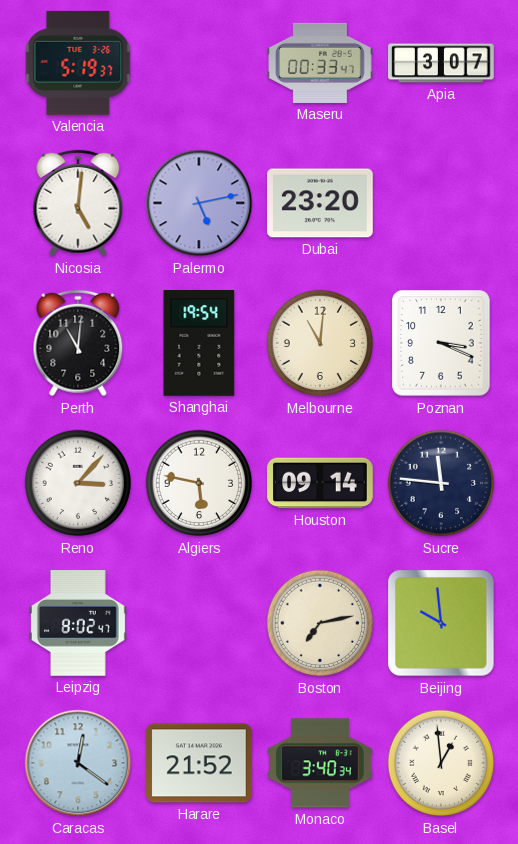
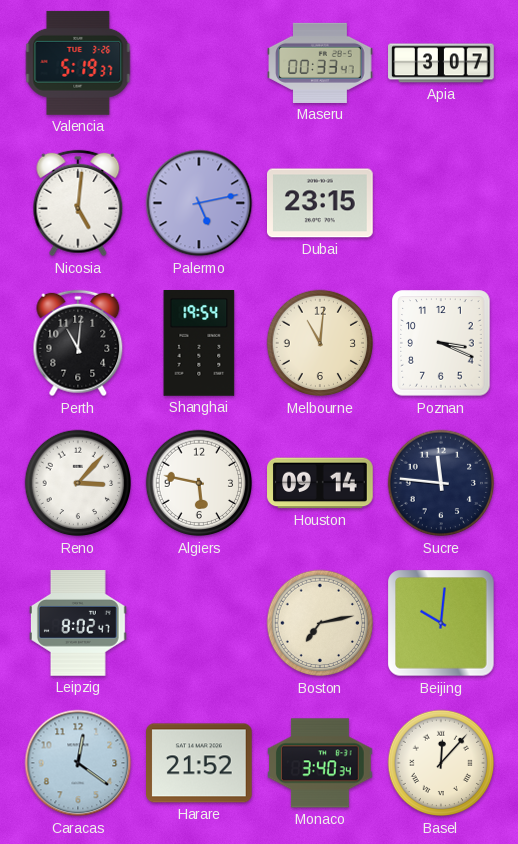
Dubai: 23:20 -> 23:15 (321, 203)
Beijing: 9:59 -> 10:01 (441, 623)
Basel: 12:59 -> 12:07 (441, 763)
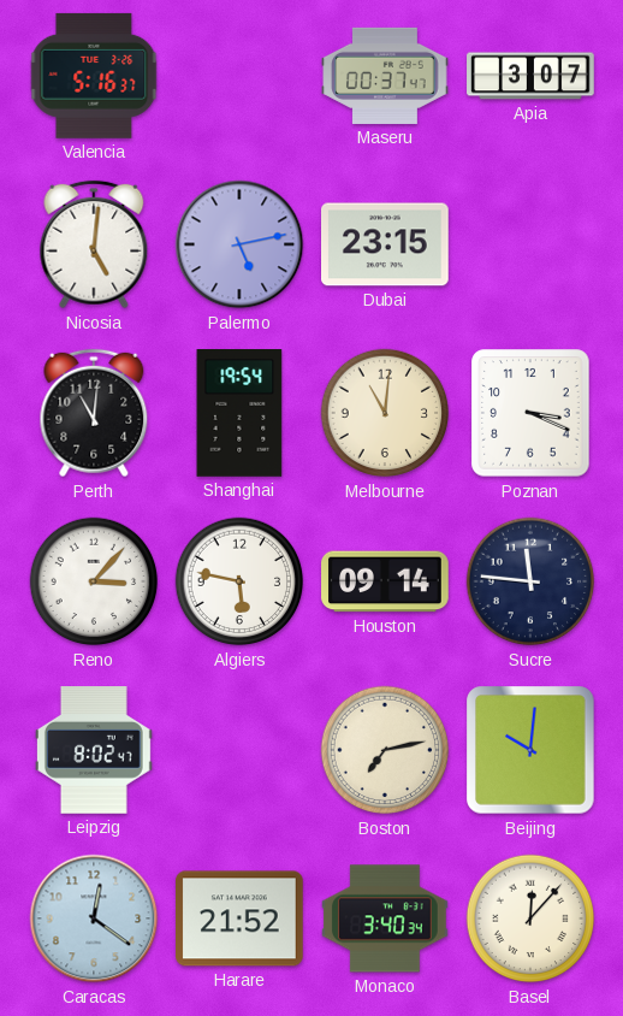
Valencia: 5:19 -> 5:16 (94, 76)
Maseru: 00:33 -> 00:37 (385, 76)
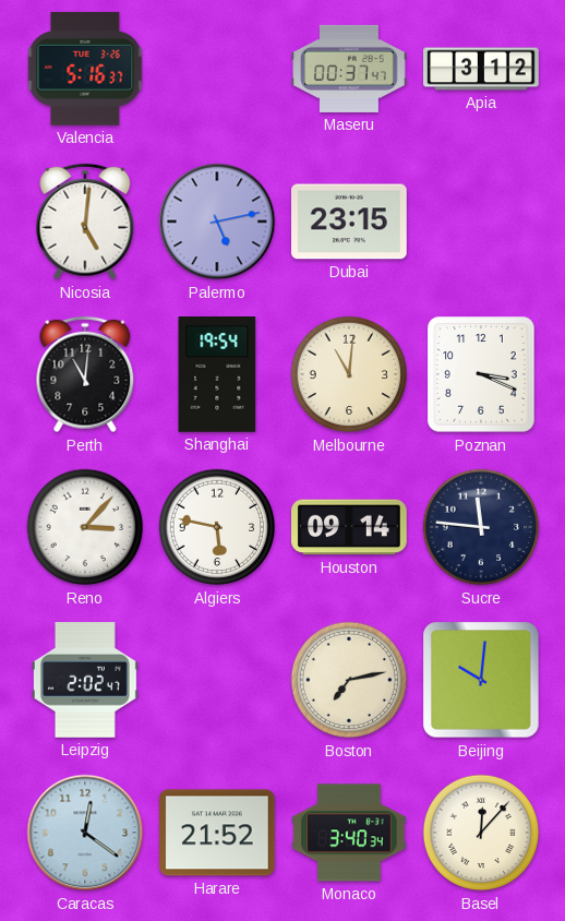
Apia: 3:07 -> 3:12 (481, 69)
Leipzig: 8:02 -> 2:02 (85, 681)
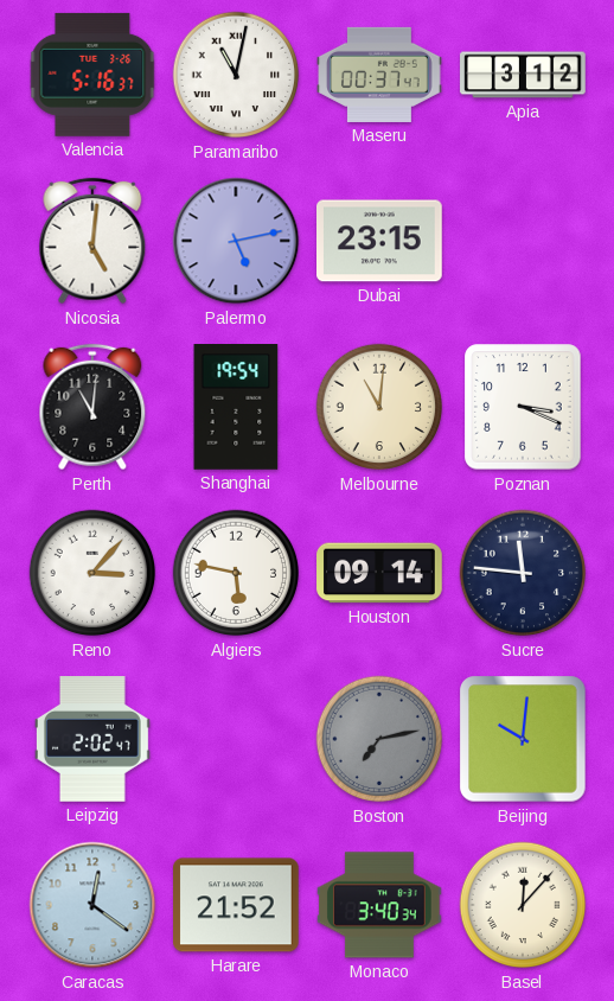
Paramaribo: none -> 11:02 (236, 75)
Boston dial: cream -> grey (379, 739)
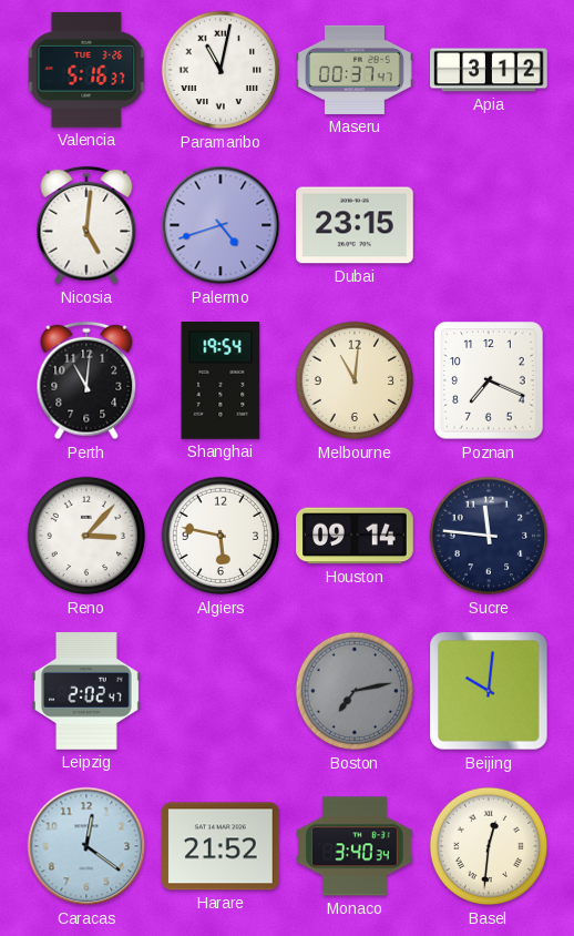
Palermo: 5:13 -> 4:42 (221, 225)
Poznan: 3:19 -> 7:19 (489, 380)
Basel: 12:07 -> 12:31 (489, 846)
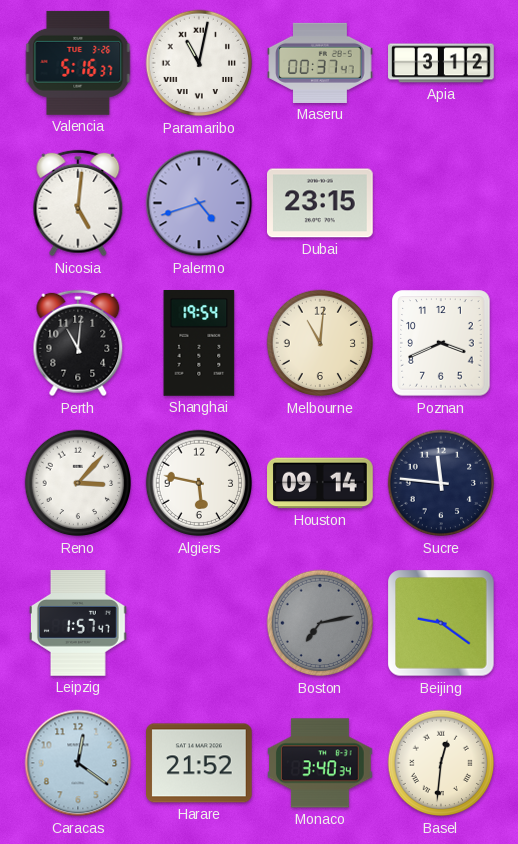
Poznan: 7:19 -> 3:41 (441, 343)
Leipzig: 2:02 -> 1:57 (78, 624)
Beijing: 10:01 -> 9:21 (441, 623)
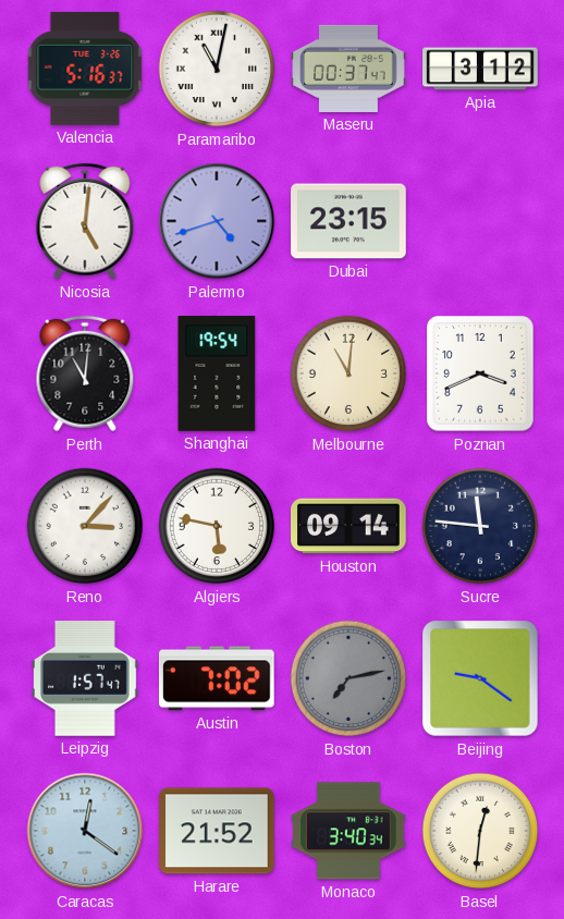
Austin: none -> 7:02 (217, 678)
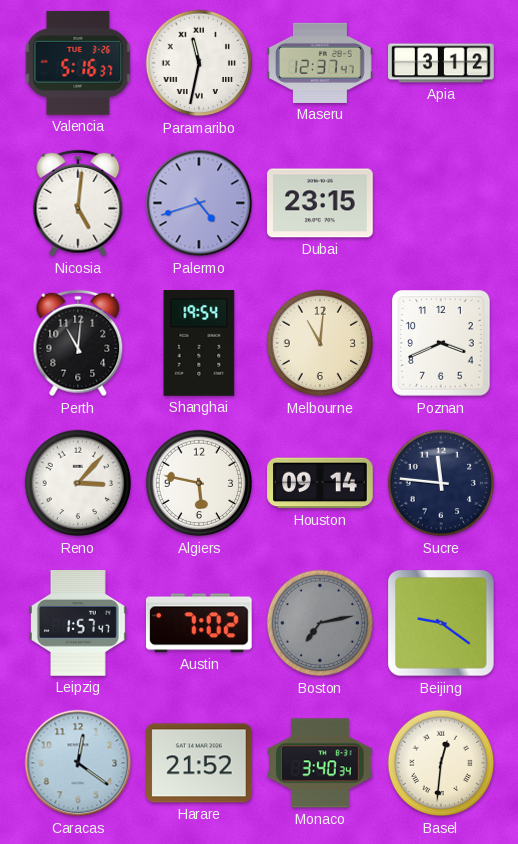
Paramaribo: 11:02 -> 11:32 (199, 63)
Maseru: 00:37 -> 12:37 (320, 63)
